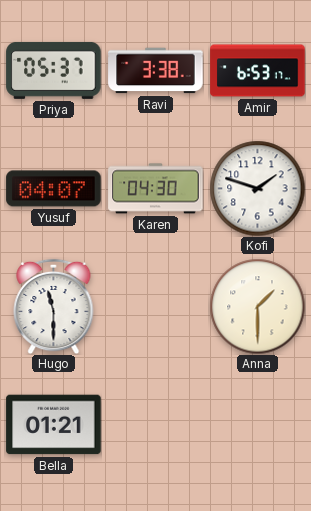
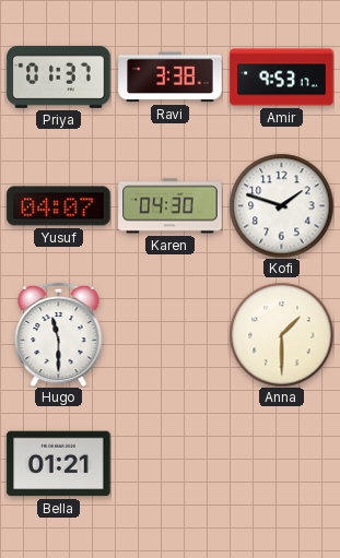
Priya: 05:37 -> 01:37 (59, 76)
Amir: 6:53 -> 9:53 (282, 78)
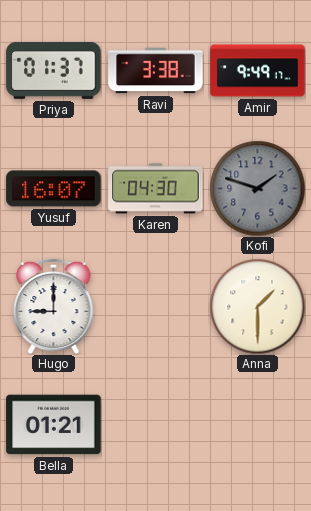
Amir: 9:53 -> 9:49 (258, 71)
Yusuf: 04:07 -> 16:07 (54, 189)
Kofi dial: white -> grey (257, 188)
Hugo: 11:30 -> 9:00 (54, 306)
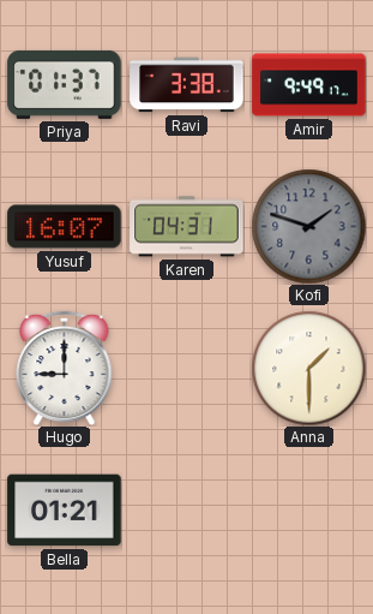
Karen: 04:30 -> 04:31 (187, 227)
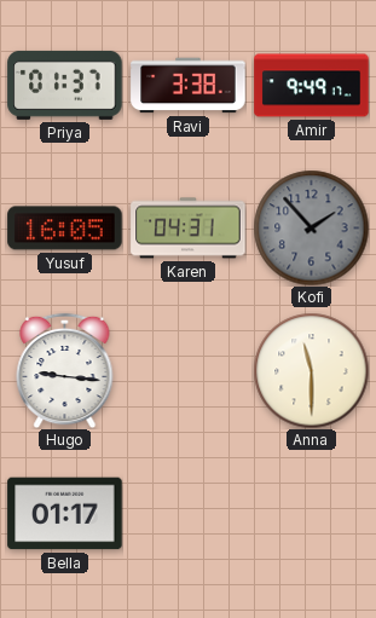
Yusuf: 16:07 -> 16:05 (65, 229)
Kofi: 1:48 -> 1:53 (311, 227)
Hugo: 9:00 -> 9:16 (65, 370)
Anna: 1:30 -> 11:30 (311, 370)
Bella: 01:21 -> 01:17 (65, 514)
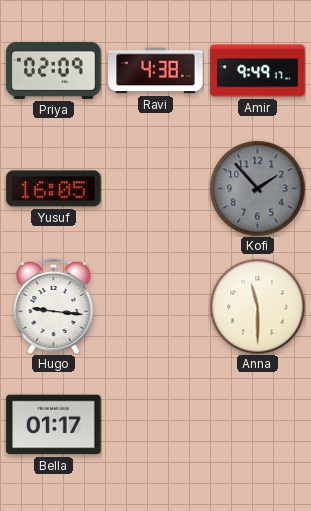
Priya: 01:37 -> 02:09 (54, 70)
Ravi: 3:38 -> 4:38 (156, 71)
Karen: 04:31 -> none (189, 229)
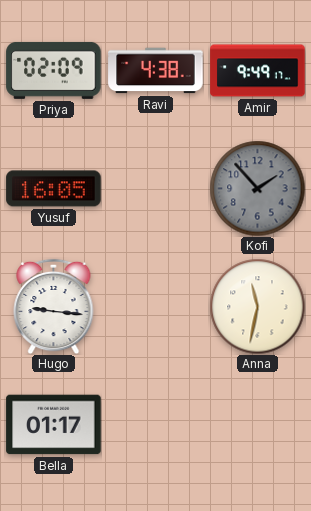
Anna: 11:30 -> 11:32 (257, 306)
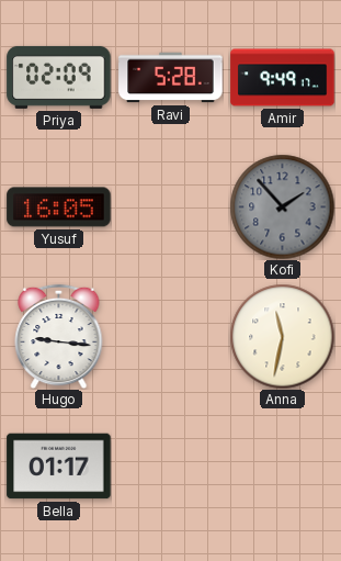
Ravi: 4:38 -> 5:28 (171, 78)
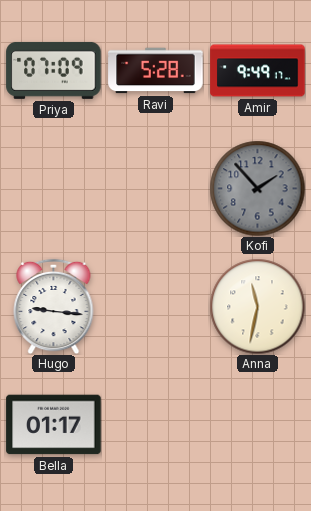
Priya: 02:09 -> 07:09 (54, 70)
Yusuf: 16:05 -> none (59, 207)
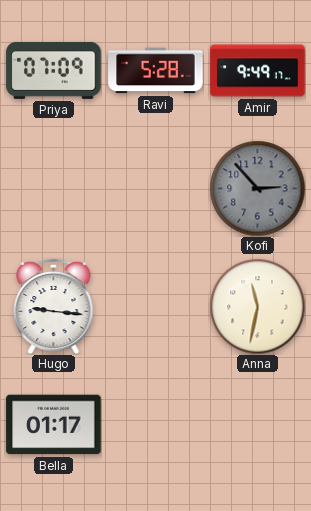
Kofi: 1:53 -> 2:53 (257, 188)
